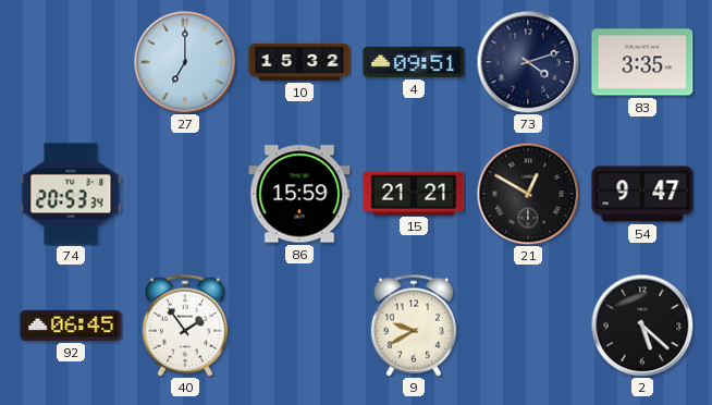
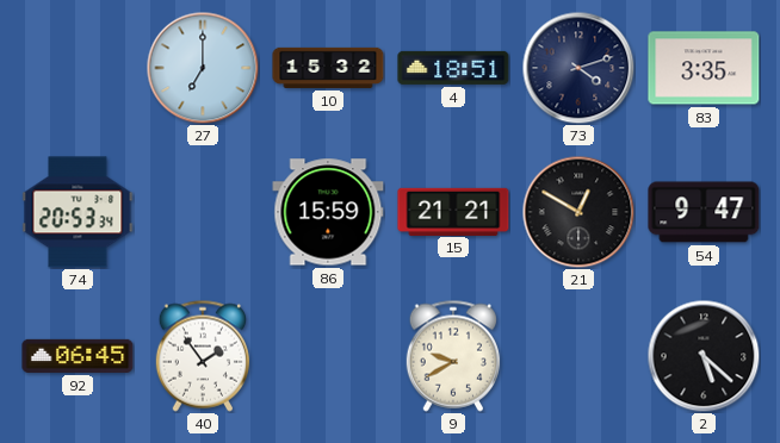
4: 09:51 -> 18:51 (453, 68)
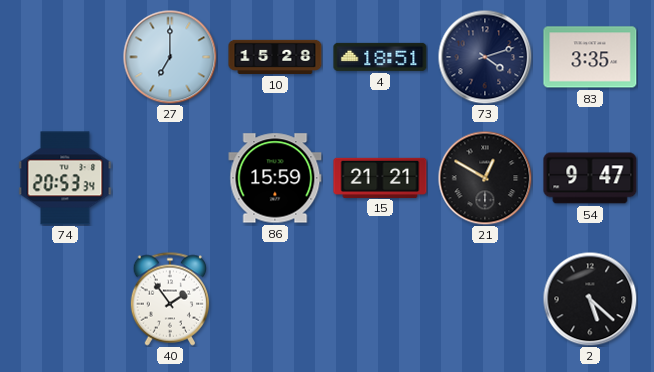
10: 15:32 -> 15:28 (275, 57)
92: 06:45 -> none (78, 356)
9: 9:40 -> none (452, 356)
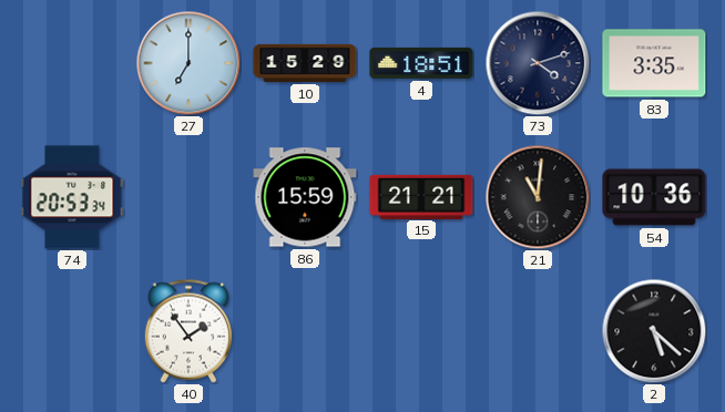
10: 15:28 -> 15:29 (305, 63)
21: 12:50 -> 11:01 (538, 197)
54: 9:47 -> 10:36 (654, 197)
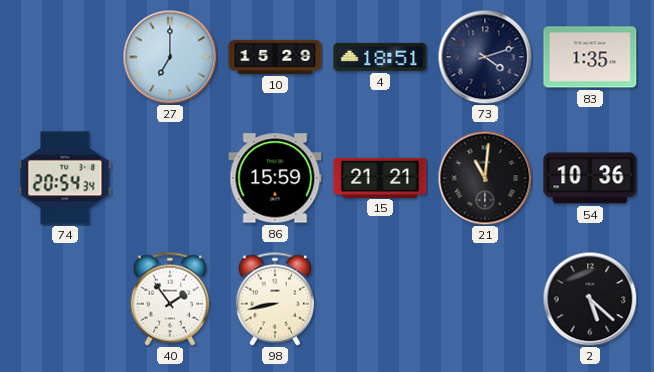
83: 3:35 -> 1:35 (590, 57)
74: 20:53 -> 20:54 (65, 178)
98: none -> 8:43 (274, 299)
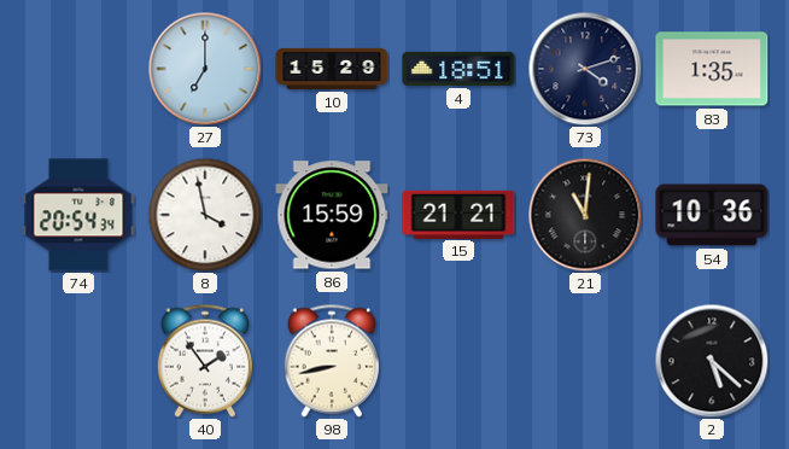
8: none -> 3:58 (205, 215)
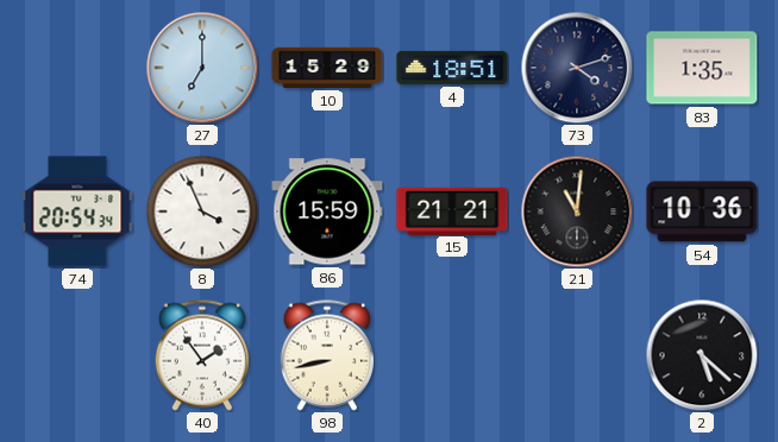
8: 3:58 -> 3:56 (202, 211)
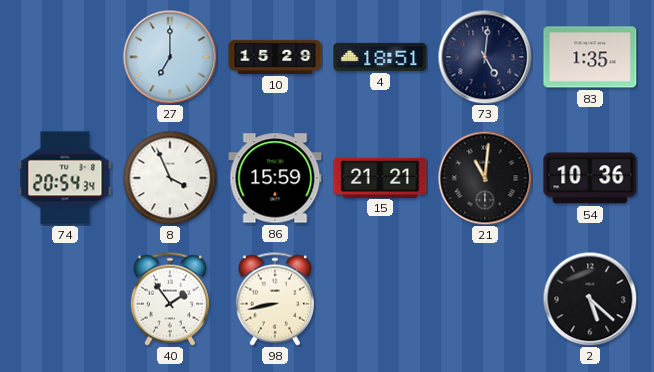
73: 4:12 -> 5:01 (485, 57)
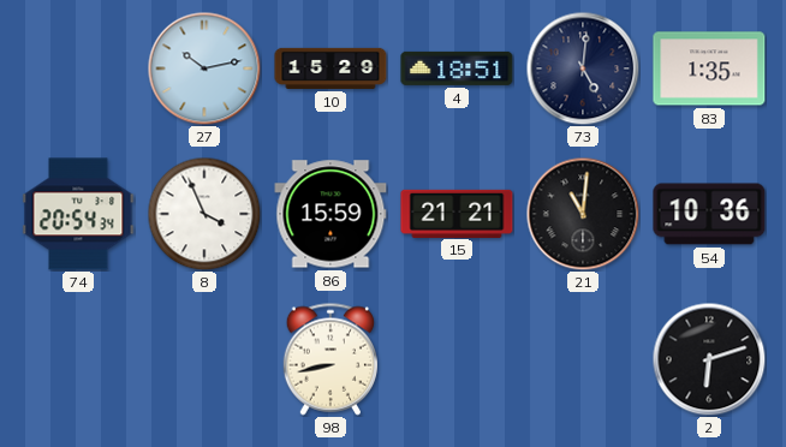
27: 7:00 -> 10:13 (204, 68)
40: 1:54 -> none (169, 299)
2: 5:22 -> 6:12 (709, 359)
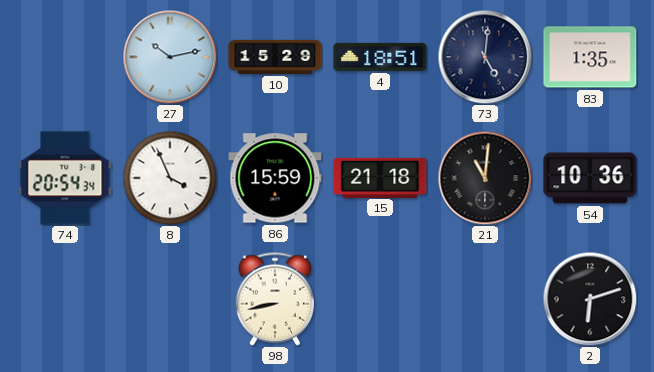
15: 21:21 -> 21:18 (380, 177)
